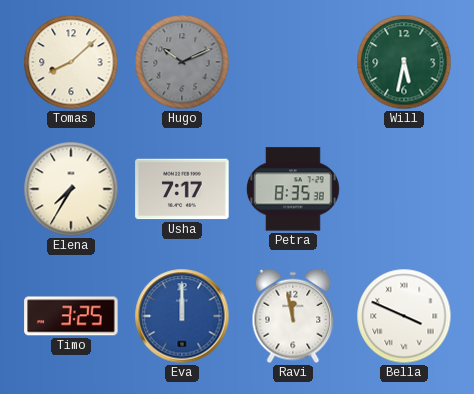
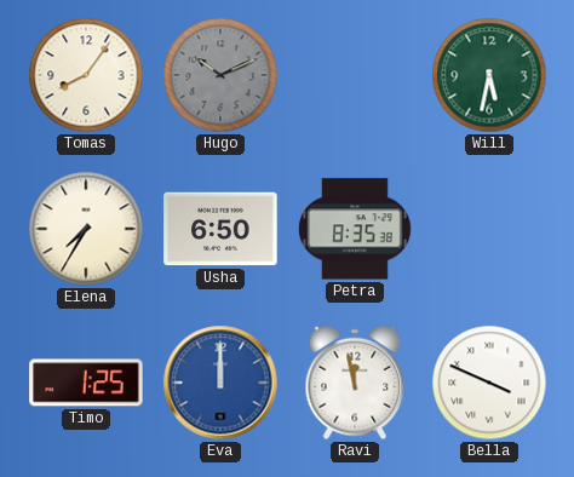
Tomas: 8:08 -> 8:06 (86, 75)
Usha: 7:17 -> 6:50 (220, 229)
Timo: 3:25 -> 1:25 (86, 383)
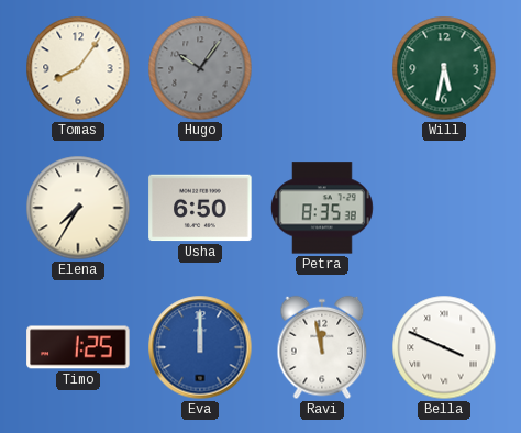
Hugo: 10:11 -> 10:06 (200, 68)
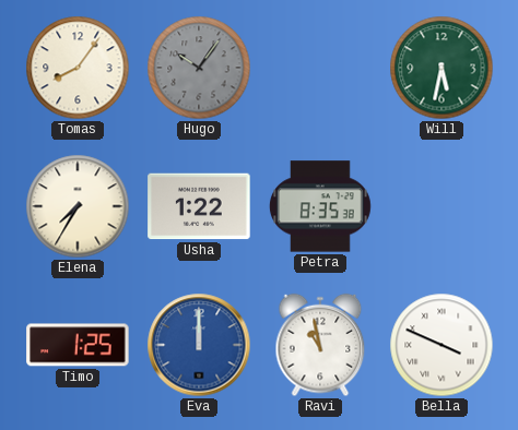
Usha: 6:50 -> 1:22 (199, 206)
Ravi: 11:58 -> 10:58 (320, 345)
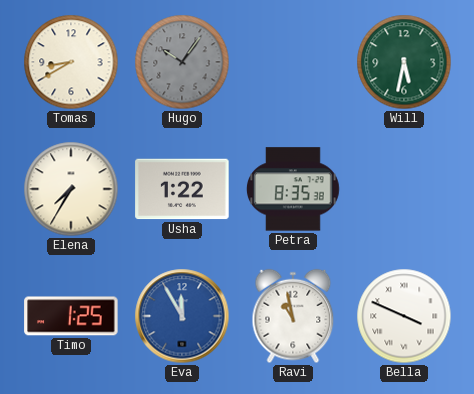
Tomas: 8:06 -> 8:40 (71, 62)
Eva: 12:00 -> 11:55 (182, 316)
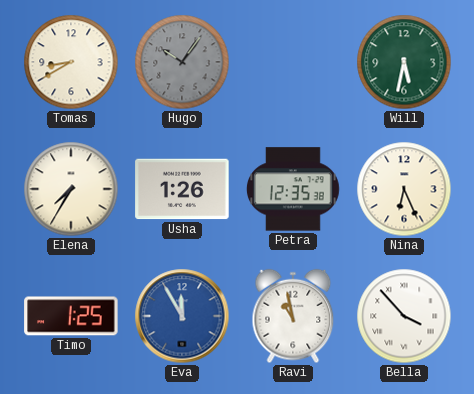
Usha: 1:22 -> 1:26 (182, 189)
Petra: 8:35 -> 12:35 (293, 189)
Nina: none -> 6:26 (404, 189)
Bella: 3:49 -> 3:53 (404, 316)
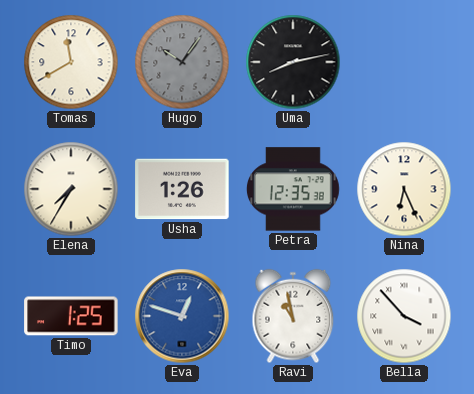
Tomas: 8:40 -> 11:40 (71, 62)
Uma: none -> 8:13 (293, 62)
Will: 5:32 -> none (404, 62)
Eva: 11:55 -> 12:48 (182, 316)
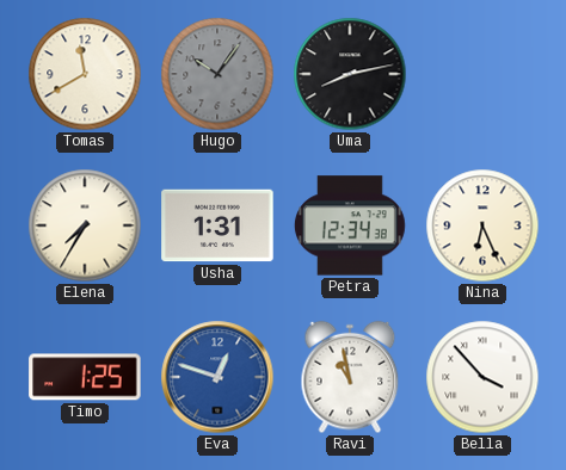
Usha: 1:26 -> 1:31 (217, 225)
Petra: 12:35 -> 12:34 (350, 225)
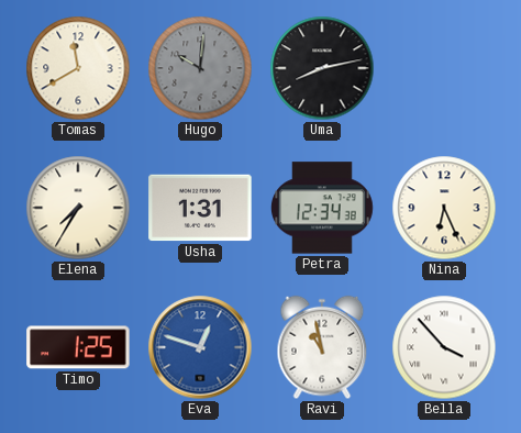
Hugo: 10:06 -> 10:01 (200, 68)
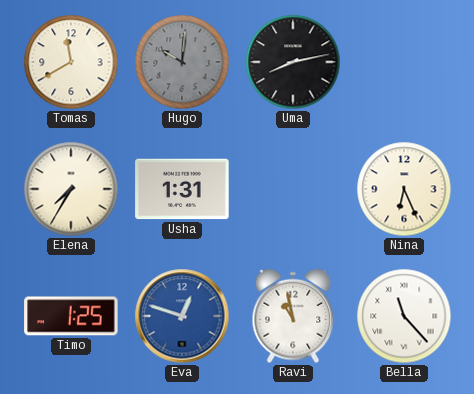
Petra: 12:34 -> none (322, 208)
Bella: 3:53 -> 11:23 (404, 316)
